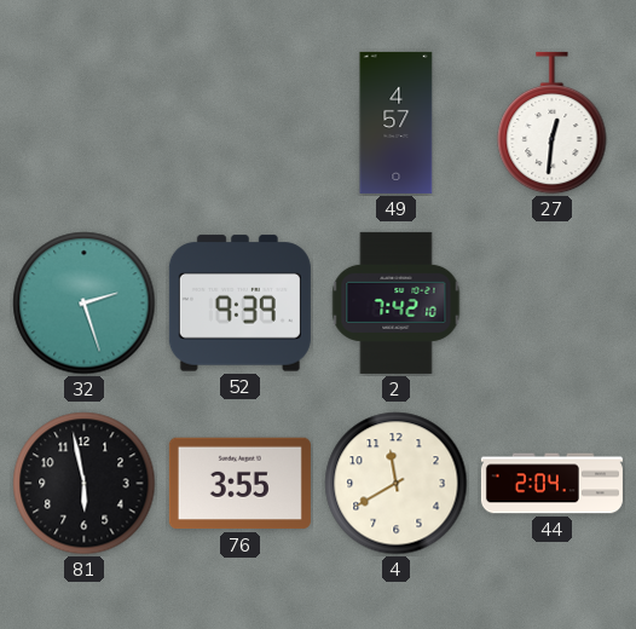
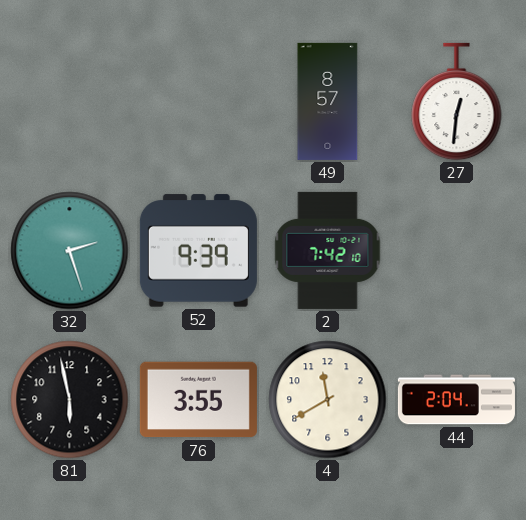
49: 4:57 -> 8:57 (328, 101)
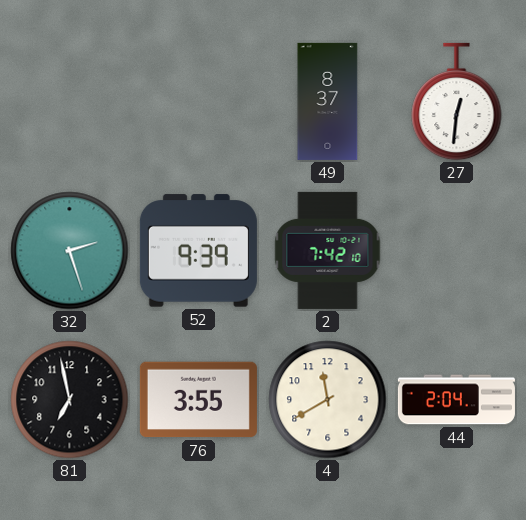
49: 8:57 -> 8:37 (328, 101)
81: 5:58 -> 6:58 (70, 400)
